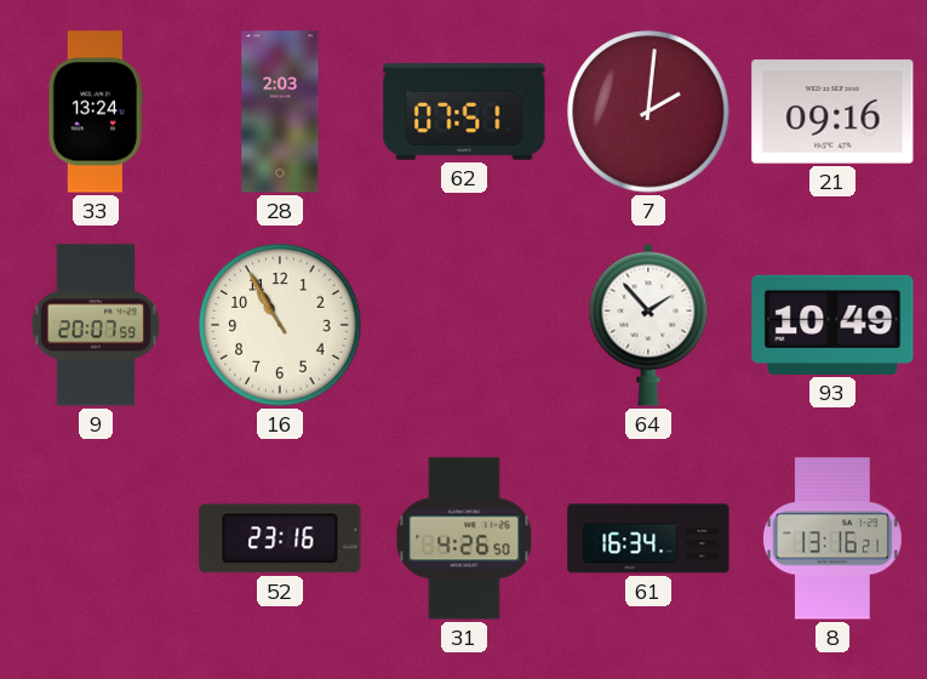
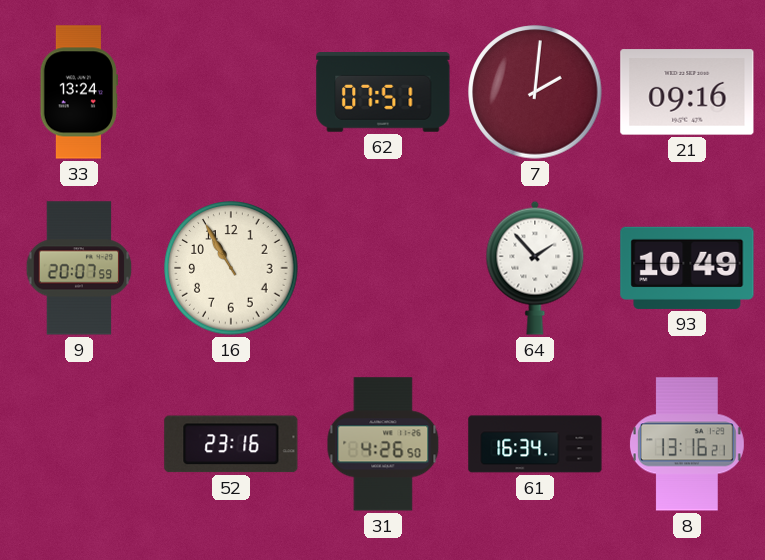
28: 2:03 -> none (280, 112)
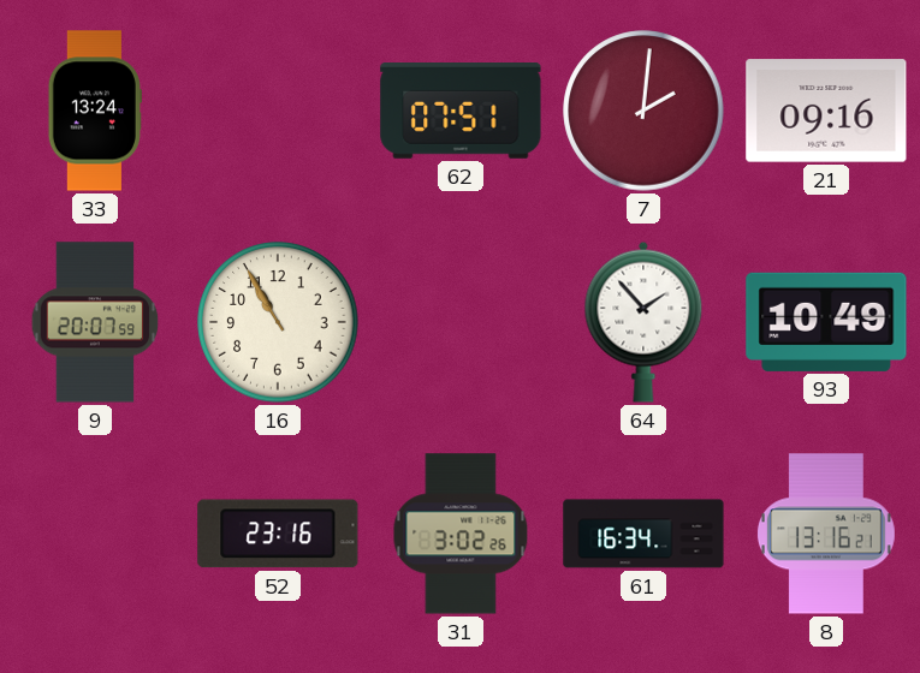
31: 4:26 -> 3:02 (461, 534)
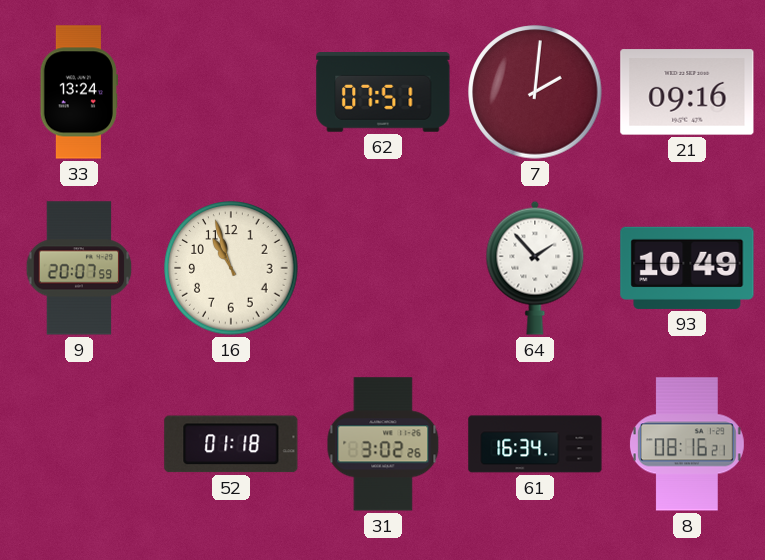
16: 10:55 -> 10:57 (231, 268)
52: 23:16 -> 01:18 (231, 444)
8: 13:16 -> 08:16 (687, 444)
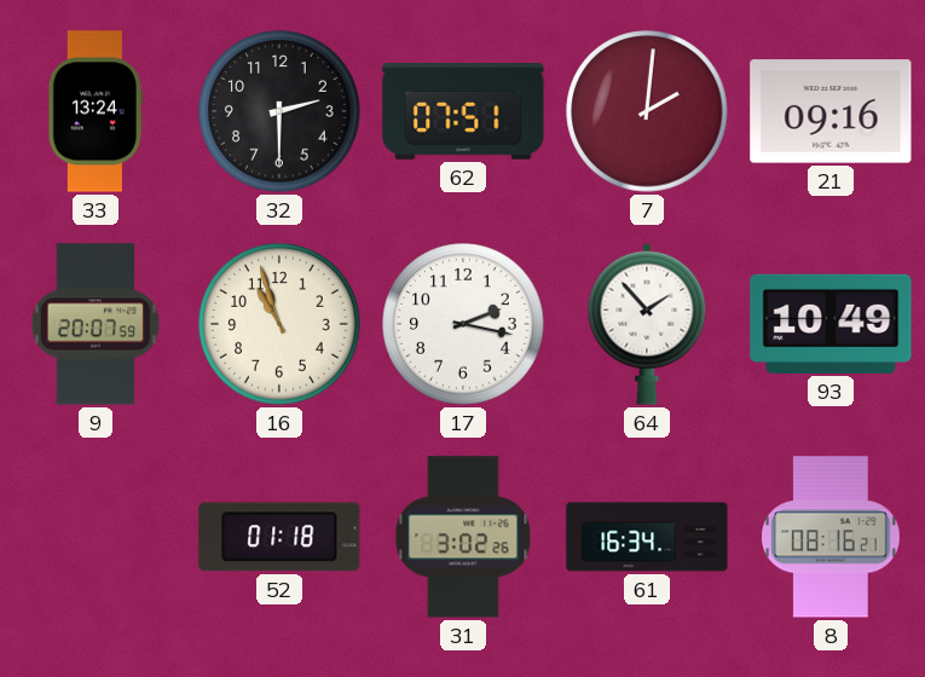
32: none -> 2:30 (279, 111)
17: none -> 2:17 (463, 324)
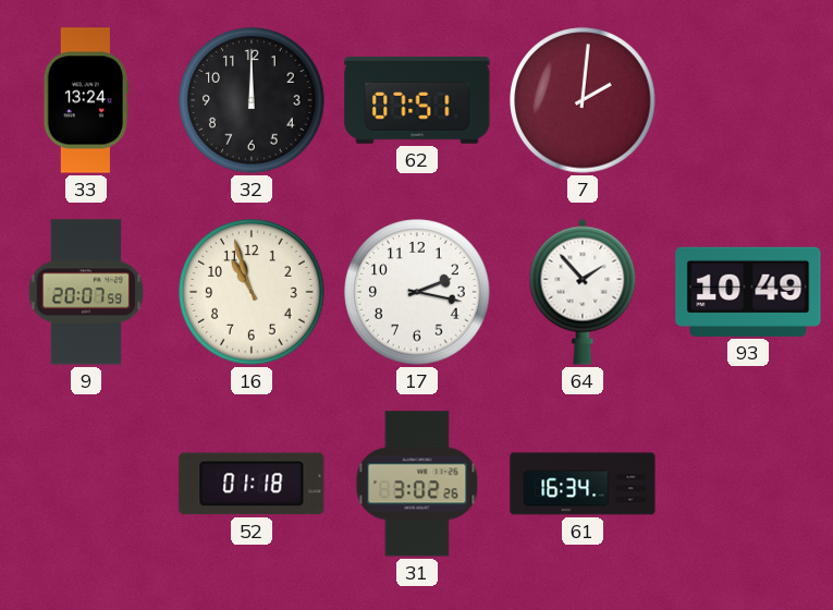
32: 2:30 -> 12:00 (252, 100)
21: 09:16 -> none (831, 111)
8: 08:16 -> none (831, 537)
